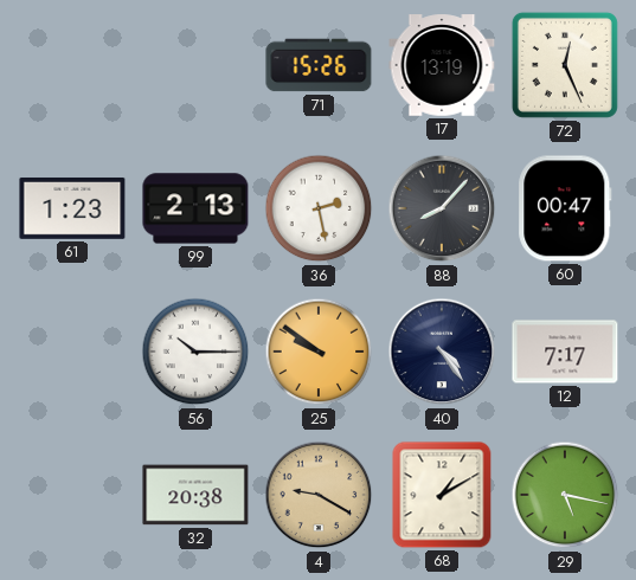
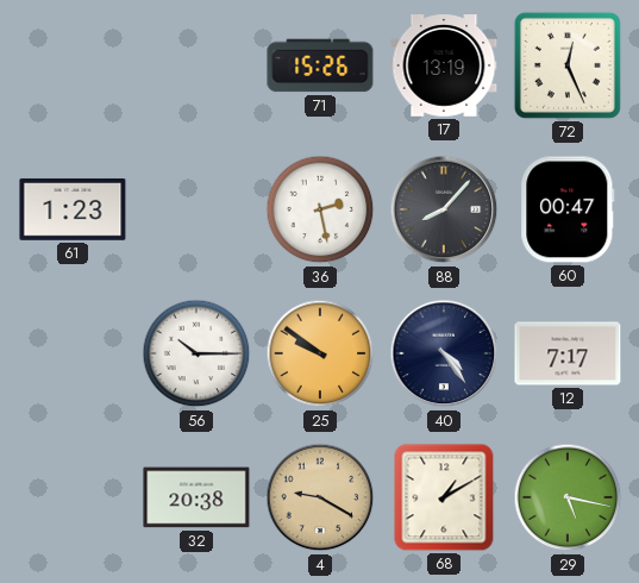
99: 2:13 -> none (195, 208)
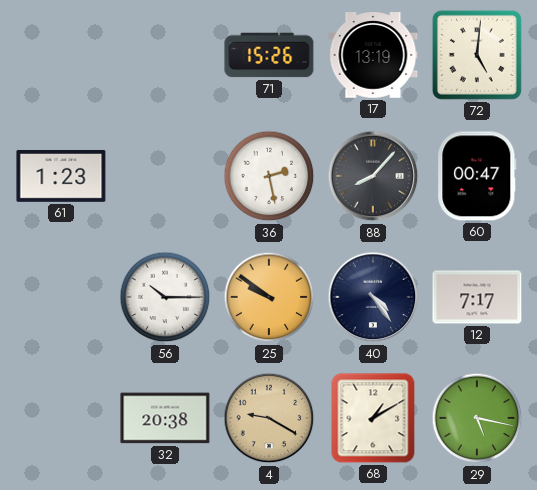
72: 12:26 -> 5:01 (477, 55)
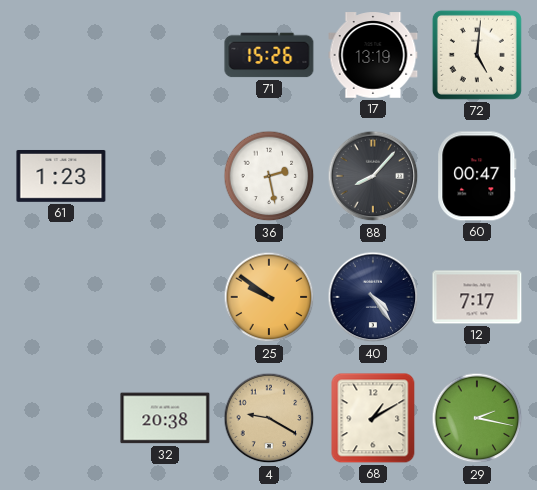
56: 10:15 -> none (165, 297)
29: 5:17 -> 2:17 (477, 418)
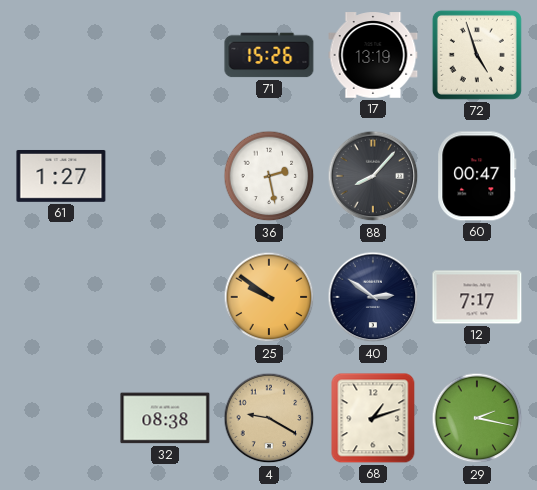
72: 5:01 -> 4:57 (477, 55)
61: 1:23 -> 1:27 (61, 176)
40: 4:24 -> 2:51 (373, 297)
32: 20:38 -> 08:38 (165, 418)
68: 1:10 -> 1:12 (373, 418)
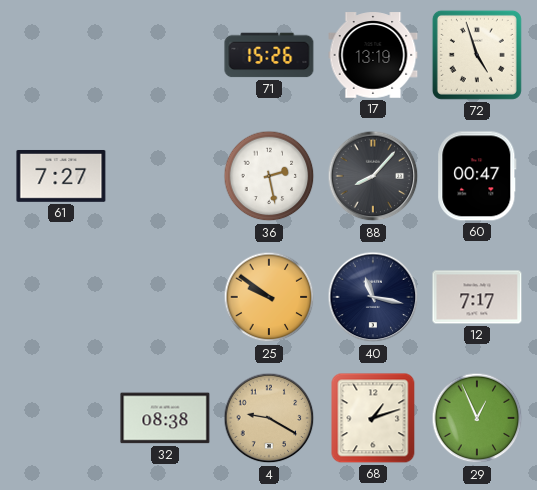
61: 1:27 -> 7:27 (61, 176)
40: 2:51 -> 11:17 (373, 297)
29: 2:17 -> 12:56 (477, 418)
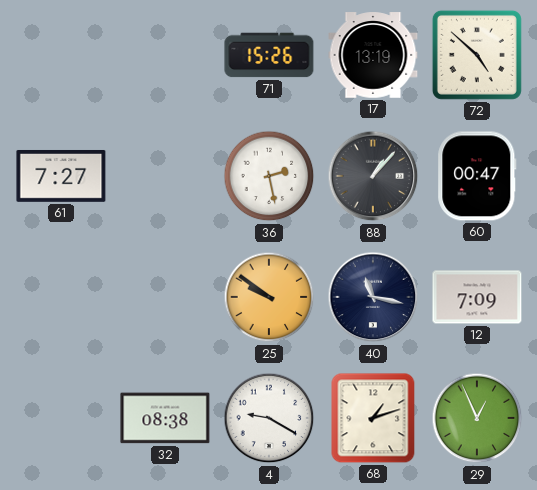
72: 4:57 -> 4:52 (477, 55)
88: 8:07 -> 1:07 (373, 176)
12: 7:17 -> 7:09 (477, 297)
4 dial: champagne -> white (269, 418)
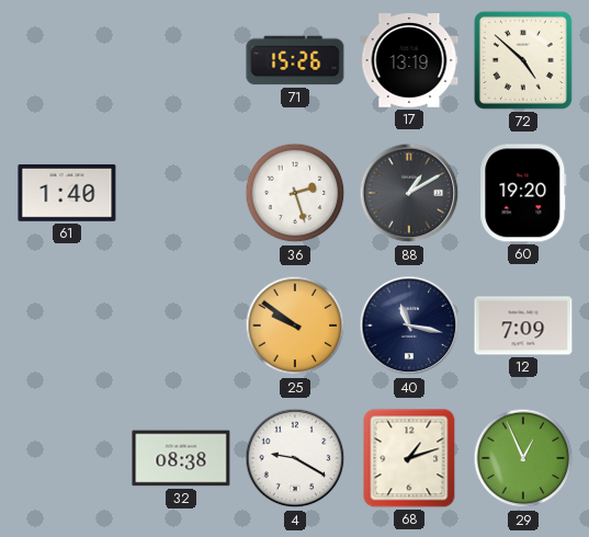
61: 7:27 -> 1:40 (67, 193)
36: 2:28 -> 2:27 (295, 193)
88: 1:07 -> 1:10 (409, 193)
60: 00:47 -> 19:20 (523, 193)
